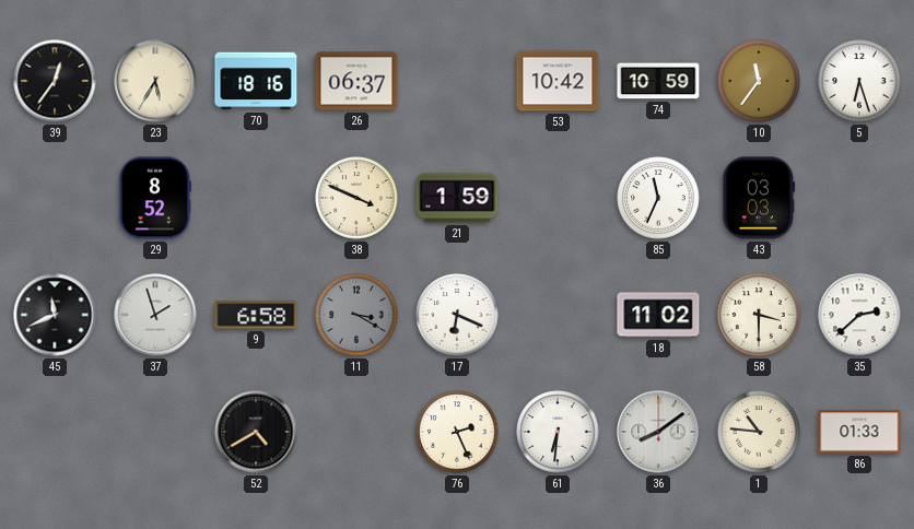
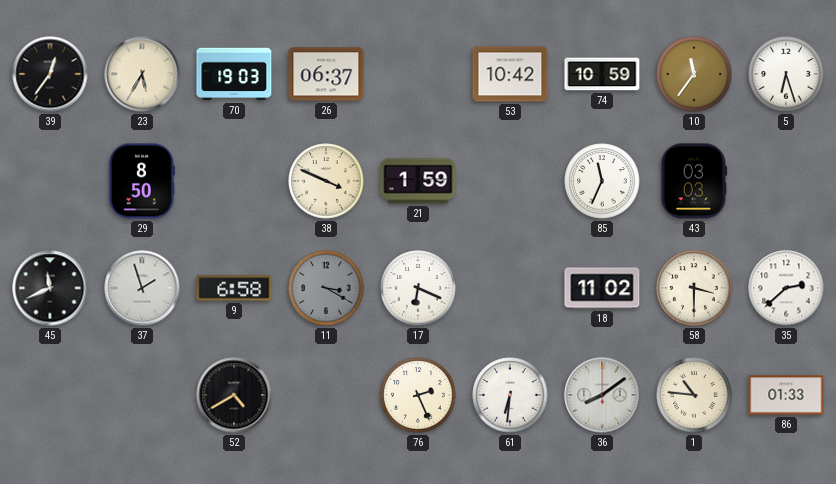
70: 18:16 -> 19:03 (234, 74)
29: 8:52 -> 8:50 (141, 181)
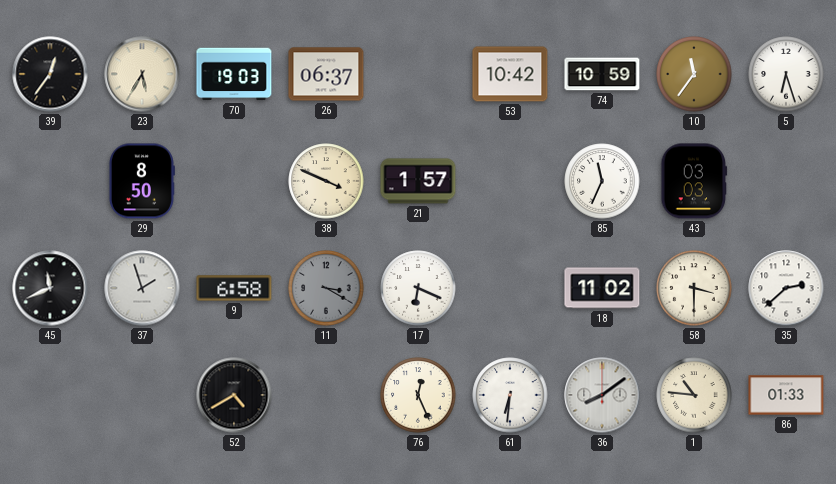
21: 1:59 -> 1:57 (418, 181)
76: 2:26 -> 12:26 (418, 395)
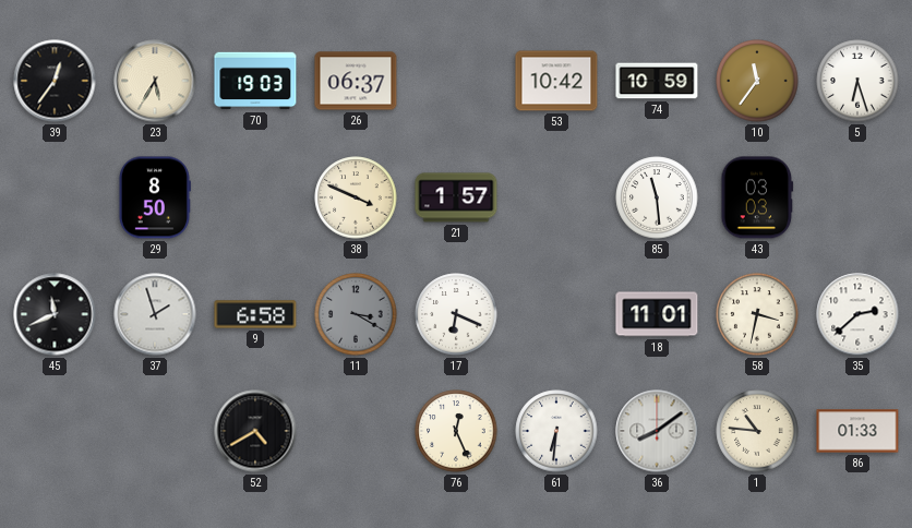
85: 11:34 -> 11:29 (657, 197)
18: 11:02 -> 11:01 (657, 314)
58: 3:30 -> 3:32 (757, 314)
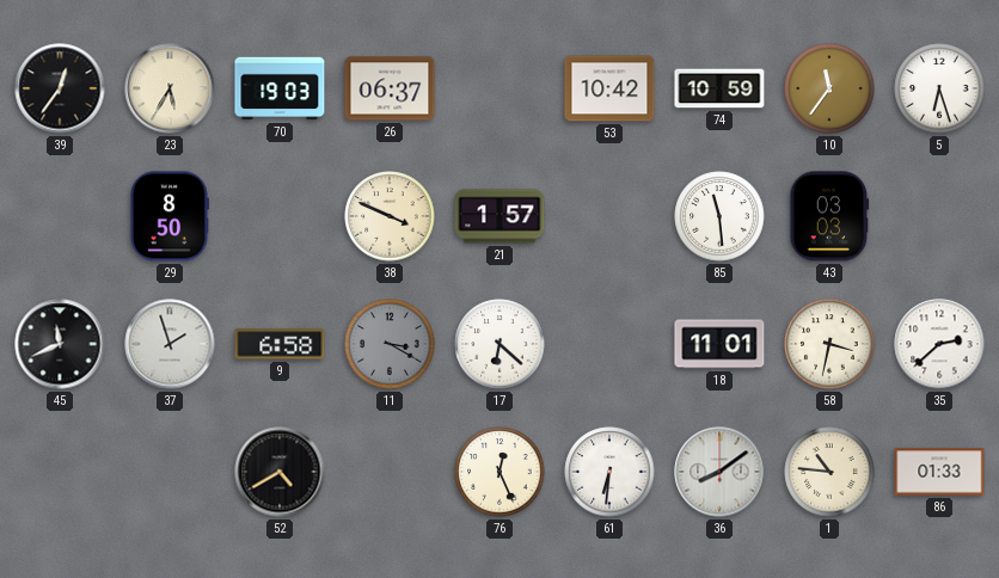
17: 6:19 -> 6:22 (499, 344)
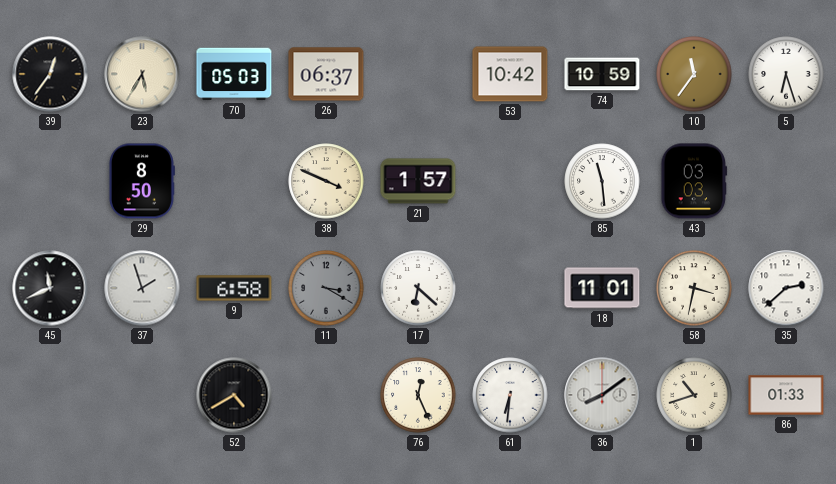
70: 19:03 -> 05:03 (234, 74)
1: 10:46 -> 10:42 (694, 395)
